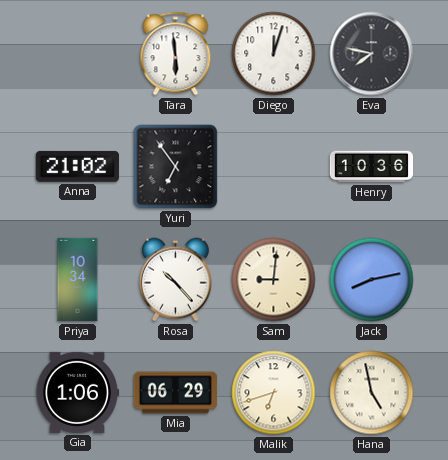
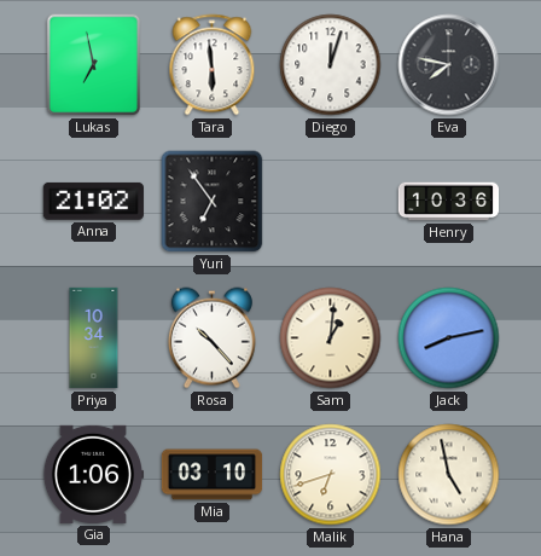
Lukas: none -> 6:58 (94, 65)
Sam: 9:01 -> 1:01 (331, 338)
Mia: 06:29 -> 03:10 (213, 475)
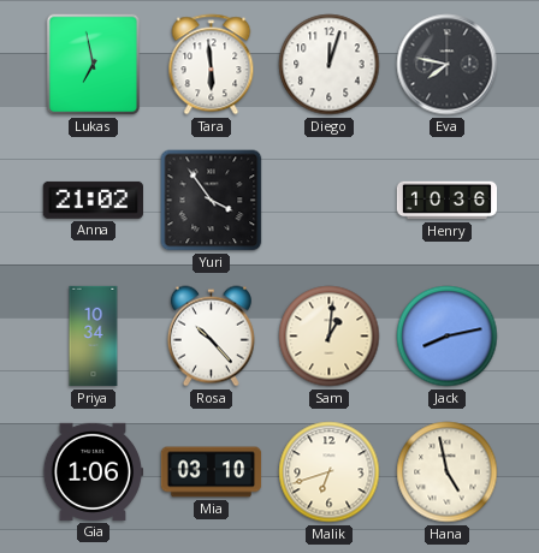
Yuri: 6:54 -> 3:54 (212, 201)
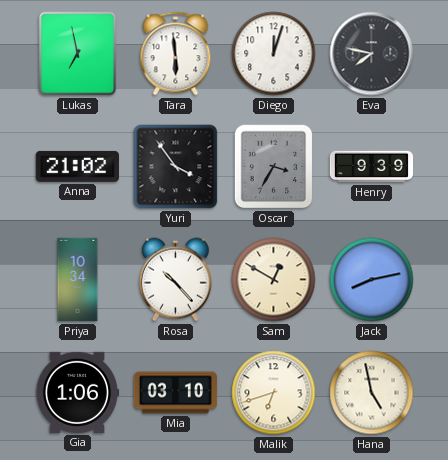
Oscar: none -> 3:35 (274, 167)
Henry: 10:36 -> 9:39 (372, 167)
Sam: 1:01 -> 12:50 (274, 280)
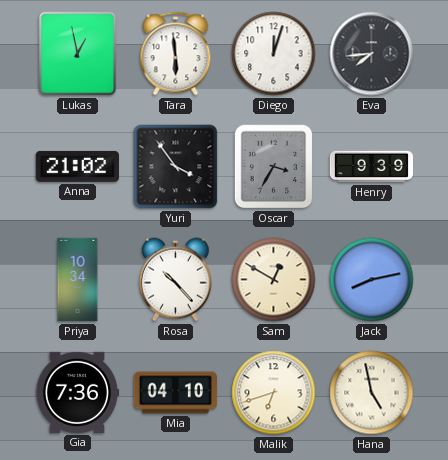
Lukas: 6:58 -> 12:58 (78, 54)
Eva: 7:47 -> 7:44 (372, 54)
Gia: 1:06 -> 7:36 (76, 392)
Mia: 03:10 -> 04:10 (176, 393)
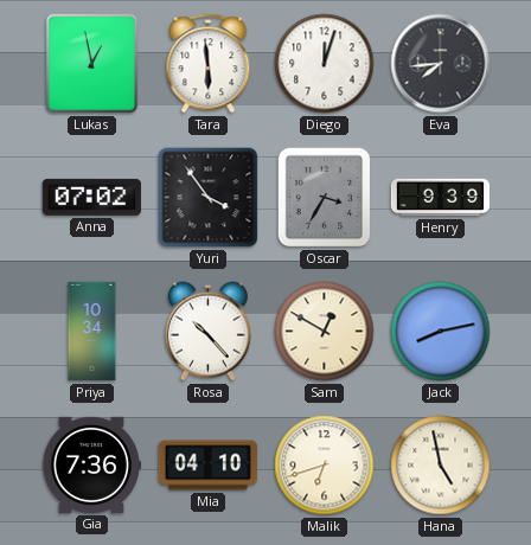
Anna: 21:02 -> 07:02 (91, 197)
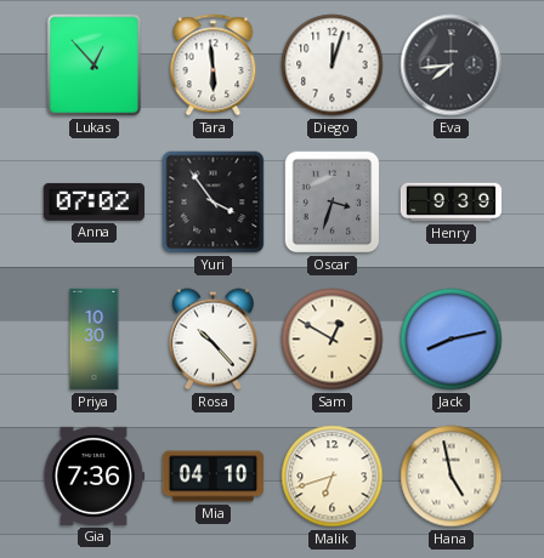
Lukas: 12:58 -> 12:53 (95, 66)
Oscar: 3:35 -> 3:33 (333, 203)
Priya: 10:34 -> 10:30 (95, 340)
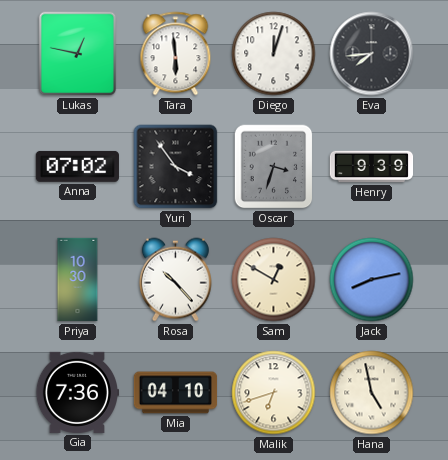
Lukas: 12:53 -> 12:47 (78, 54)
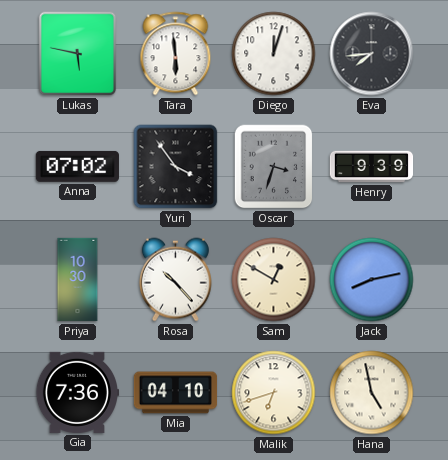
Lukas: 12:47 -> 5:47 (78, 54)
